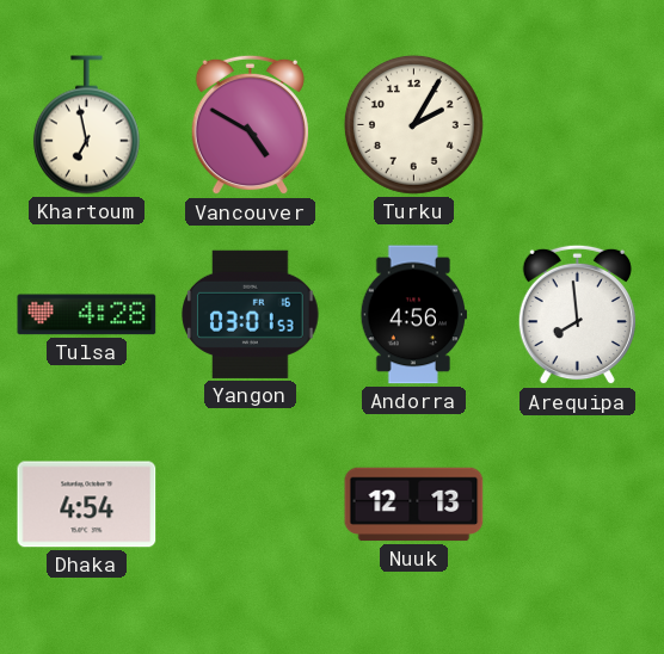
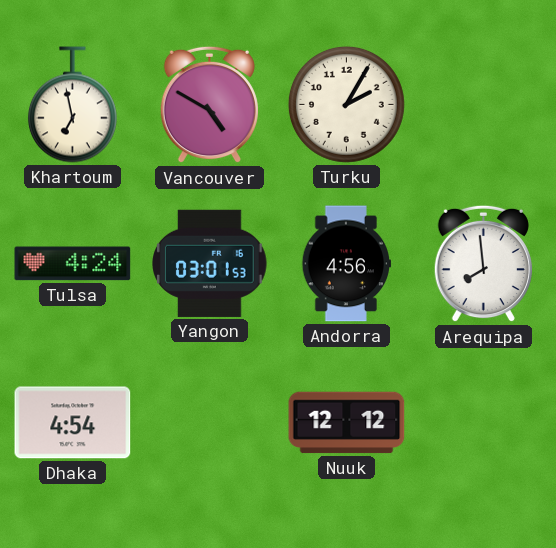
Tulsa: 4:28 -> 4:24 (73, 264)
Nuuk: 12:13 -> 12:12 (347, 423)
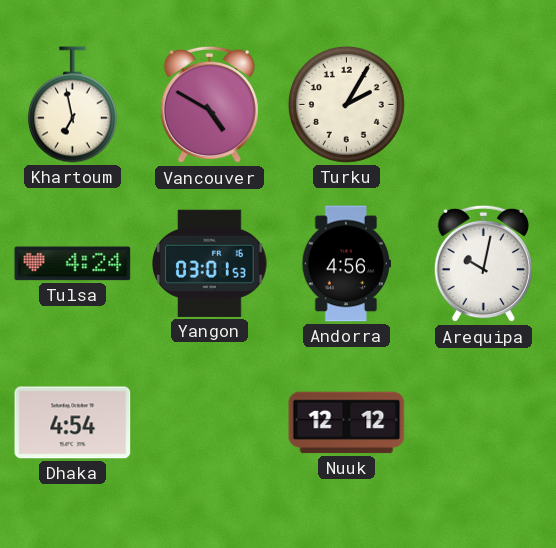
Arequipa: 7:59 -> 10:02 (483, 264)
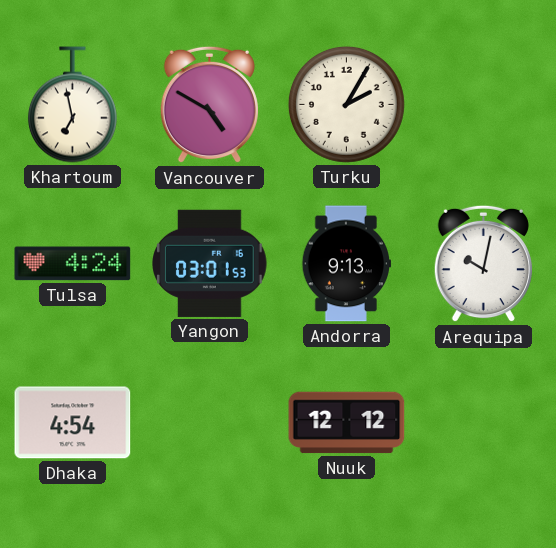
Andorra: 4:56 -> 9:13 (346, 264)
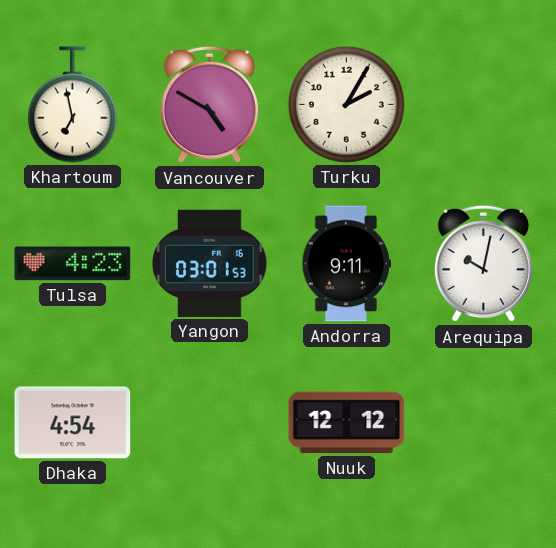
Tulsa: 4:24 -> 4:23 (73, 264)
Andorra: 9:13 -> 9:11 (346, 264)
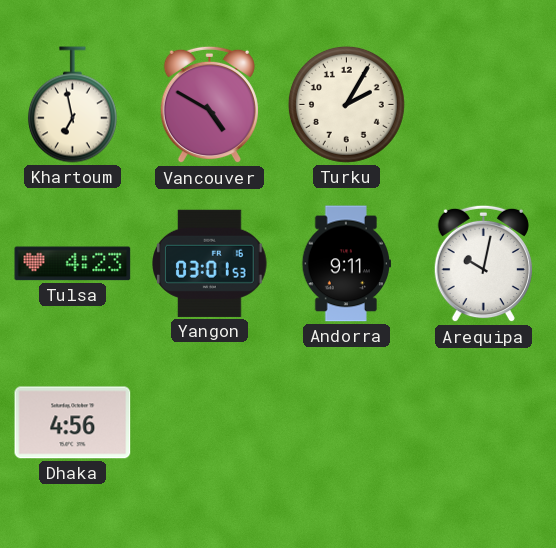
Dhaka: 4:54 -> 4:56 (73, 423)
Nuuk: 12:12 -> none (347, 423)
